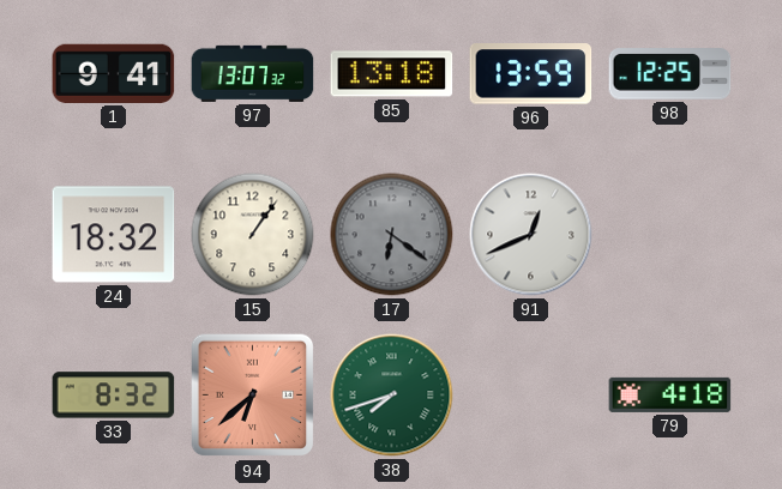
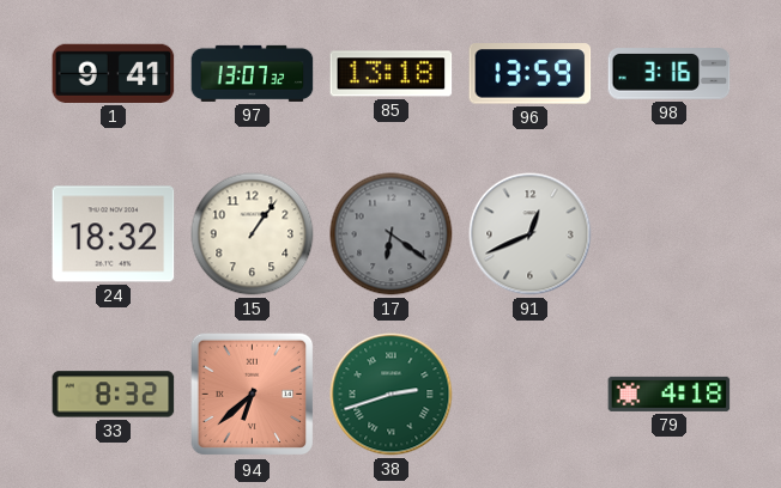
98: 12:25 -> 3:16 (670, 74)
38: 7:42 -> 2:42 (392, 395)
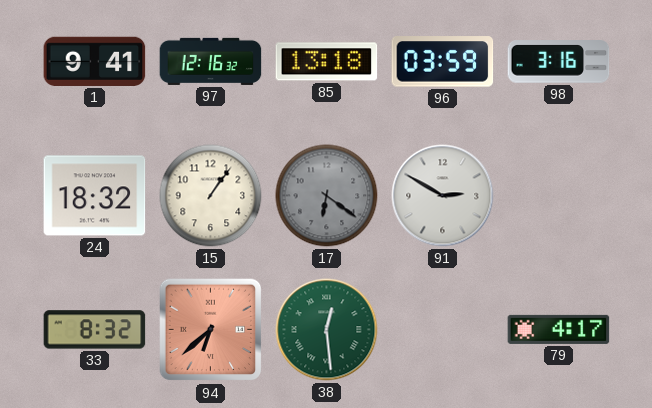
97: 13:07 -> 12:16 (211, 61)
96: 13:59 -> 03:59 (443, 62)
91: 12:41 -> 2:50 (443, 196)
38: 2:42 -> 12:29 (327, 330)
79: 4:18 -> 4:17 (559, 329)
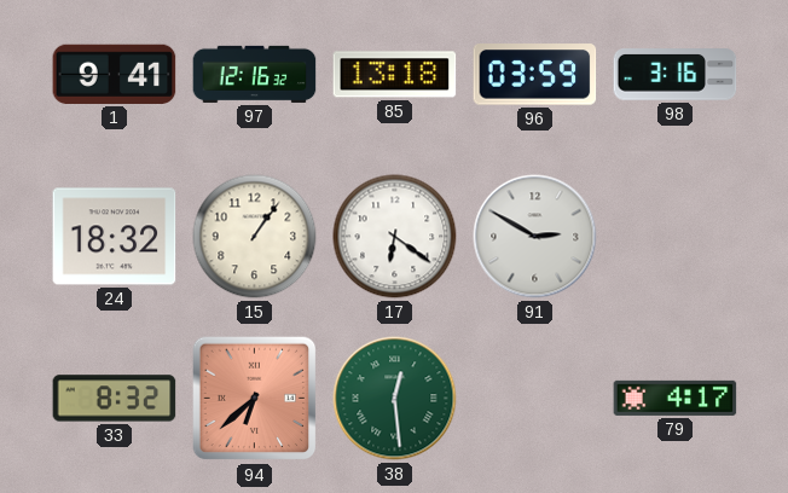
17 dial: grey -> white (395, 237)
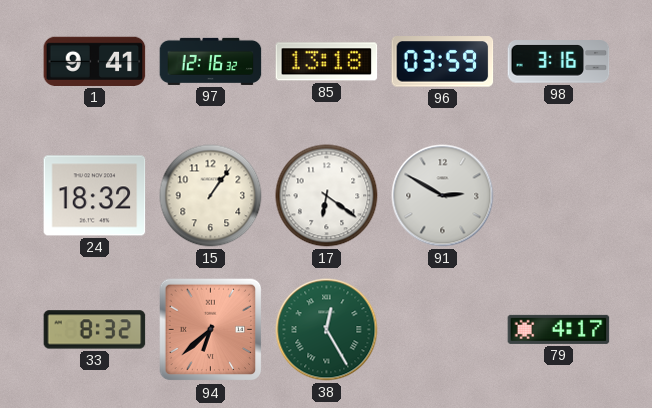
38: 12:29 -> 12:25 (327, 330)
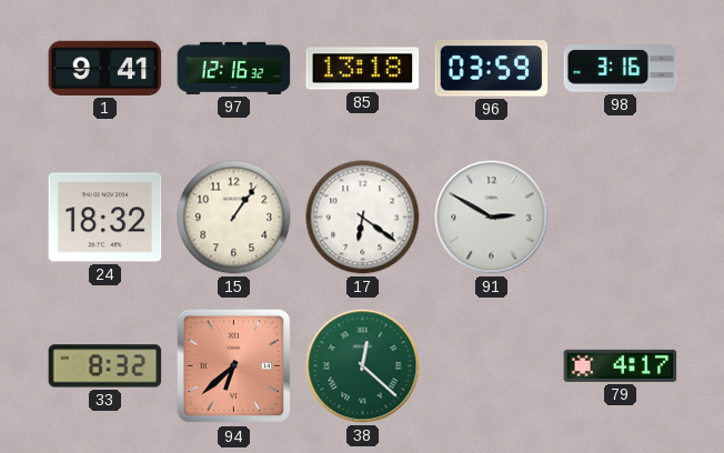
38: 12:25 -> 12:22 (363, 366)
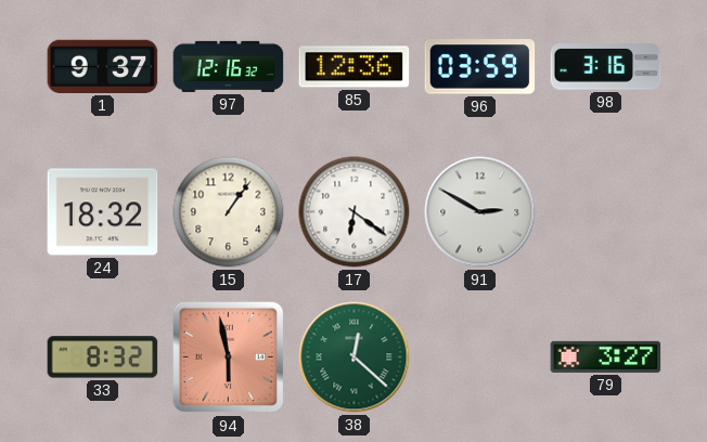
1: 9:41 -> 9:37 (103, 66)
85: 13:18 -> 12:36 (355, 67)
94: 6:38 -> 5:58 (229, 357)
79: 4:17 -> 3:27 (606, 356)
